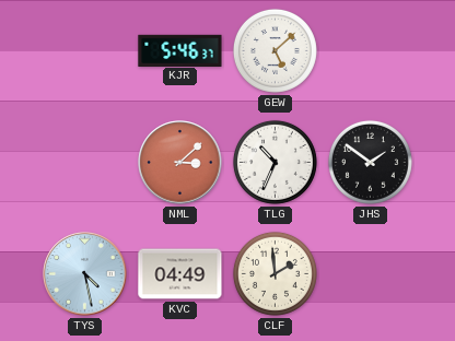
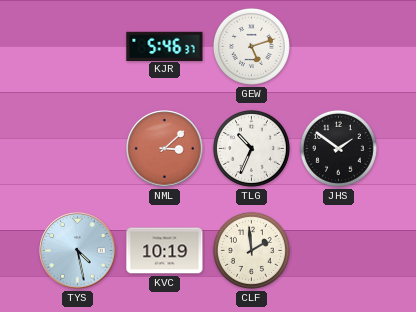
GEW: 5:08 -> 5:12 (251, 46)
KVC: 04:49 -> 10:19 (165, 251)
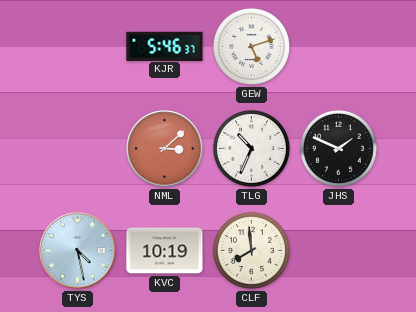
JHS: 1:51 -> 1:49 (338, 148)
CLF: 1:59 -> 7:59 (251, 250)
